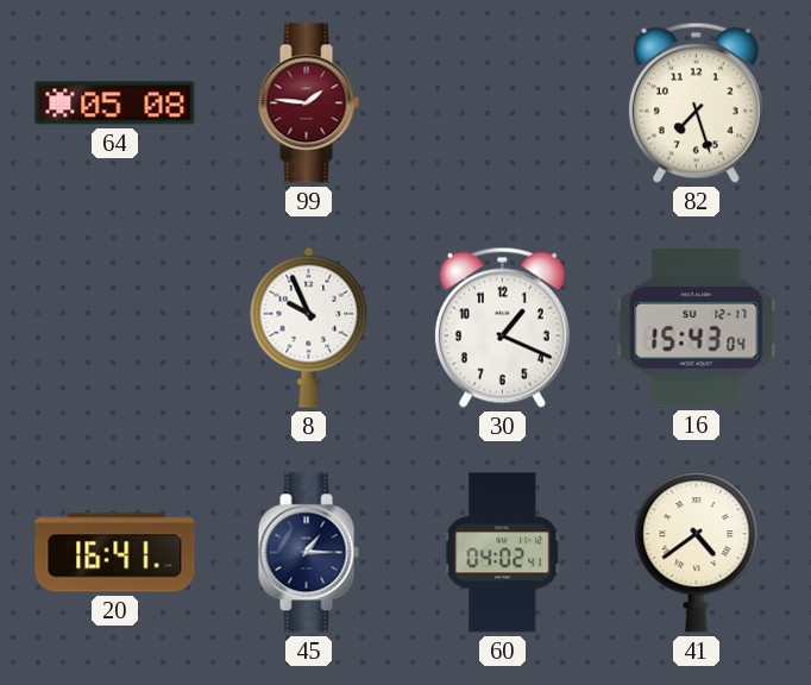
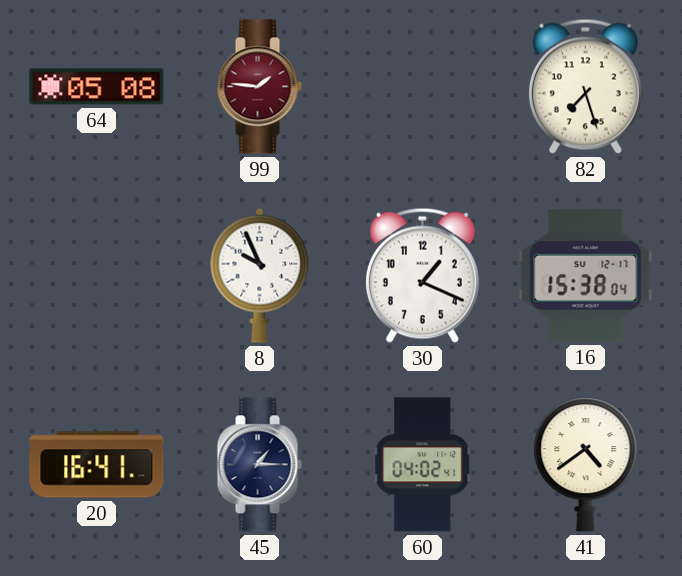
16: 15:43 -> 15:38 (586, 275)
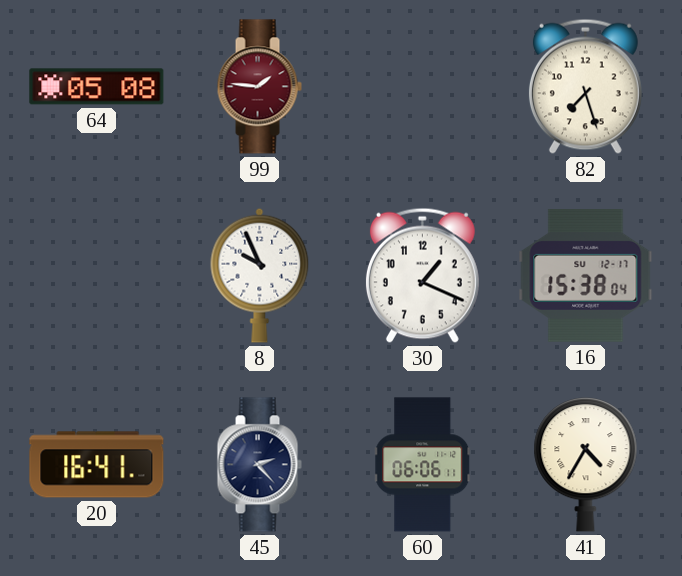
45: 1:15 -> 2:23 (259, 465)
60: 04:02 -> 06:06 (423, 465)
41: 4:39 -> 4:35 (586, 465)
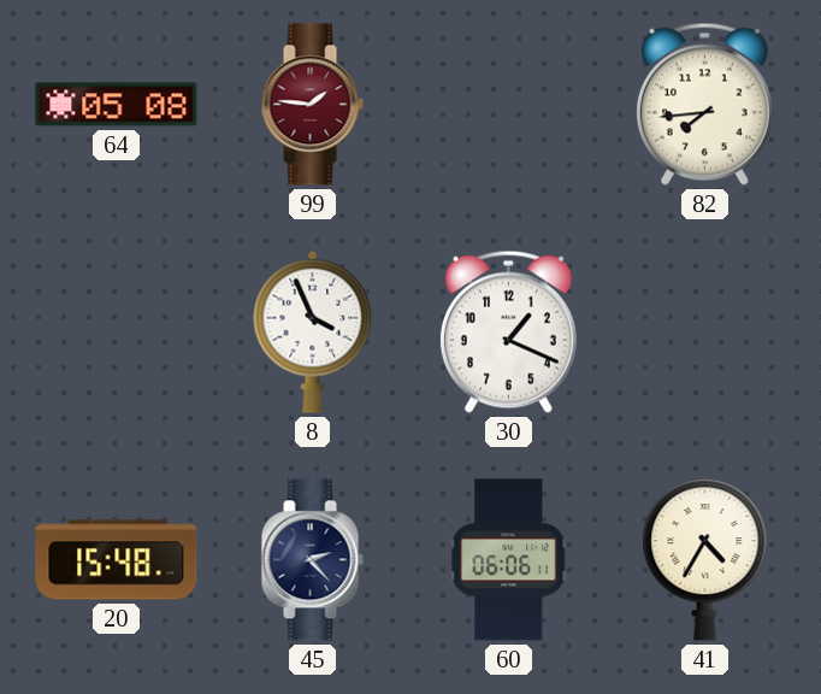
82: 7:27 -> 7:44 (704, 104)
8: 9:56 -> 3:56 (313, 331)
16: 15:38 -> none (586, 275)
20: 16:41 -> 15:48 (117, 560)
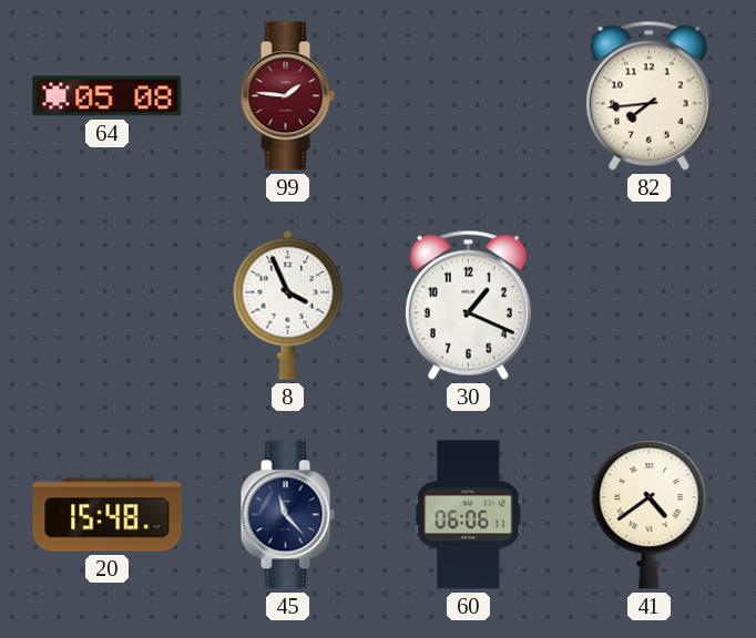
45: 2:23 -> 11:23 (287, 515)
41: 4:35 -> 4:39 (650, 515)
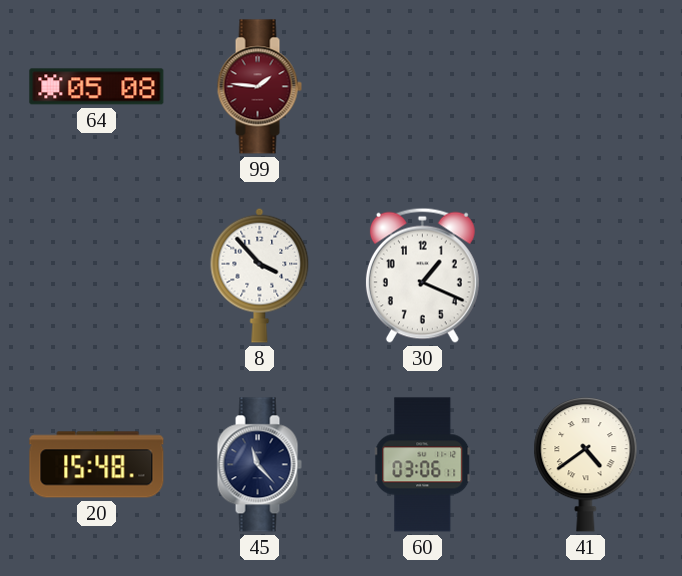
82: 7:44 -> none (648, 95)
8: 3:56 -> 3:53 (260, 275)
60: 06:06 -> 03:06 (423, 465)
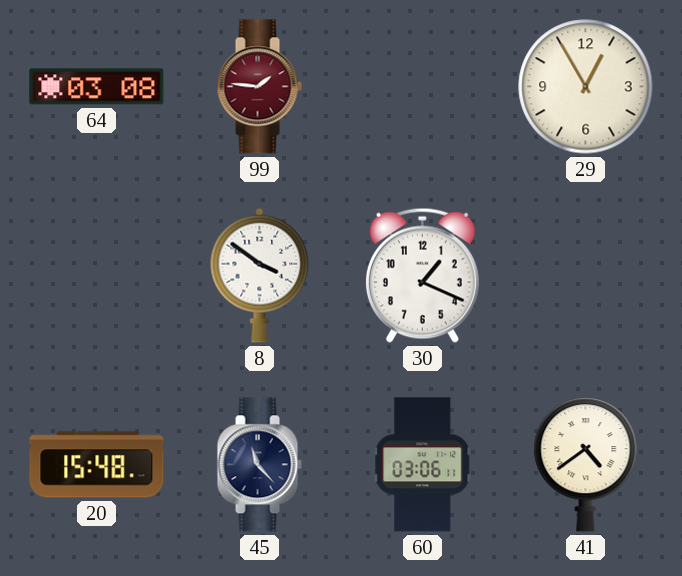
64: 05:08 -> 03:08 (97, 87)
29: none -> 12:55 (586, 87)
8: 3:53 -> 3:51 (260, 275)
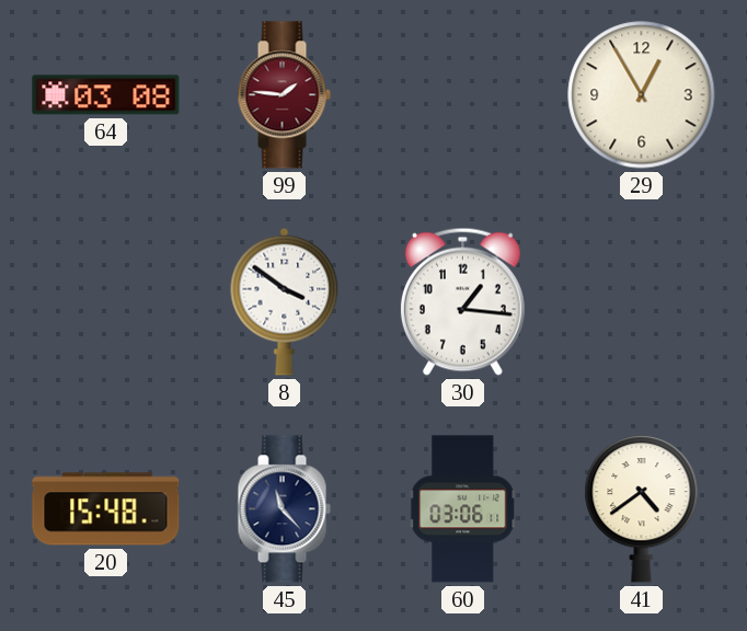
30: 1:19 -> 1:16 (462, 301)
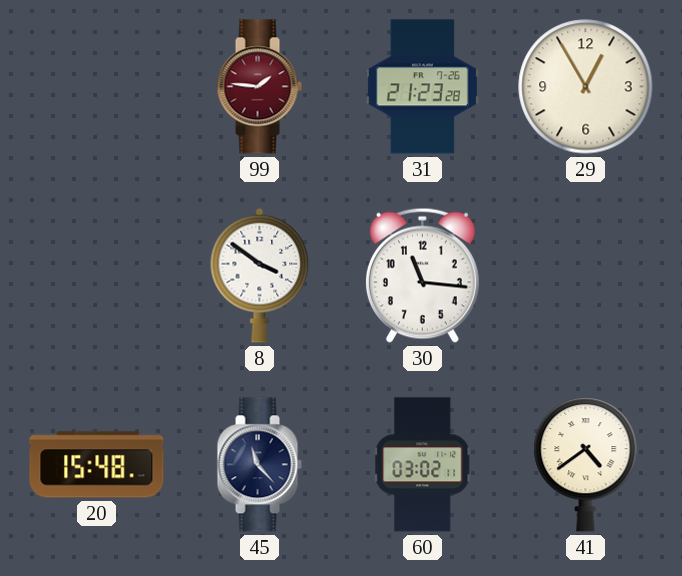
64: 03:08 -> none (106, 95)
31: none -> 21:23 (422, 87)
30: 1:16 -> 11:16 (422, 275)
60: 03:06 -> 03:02 (423, 465)
